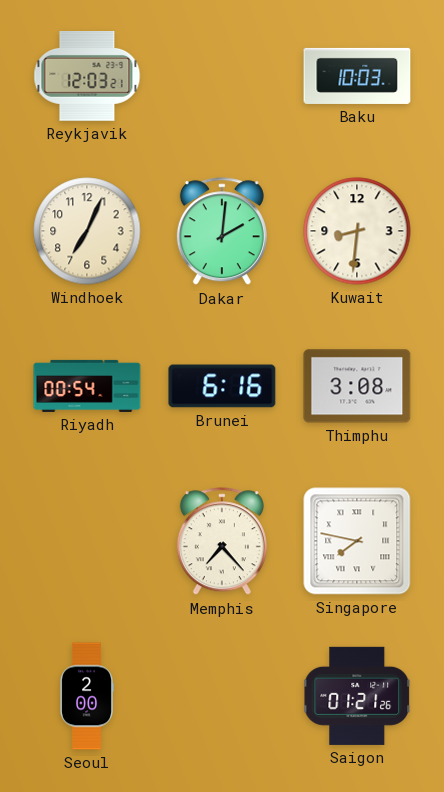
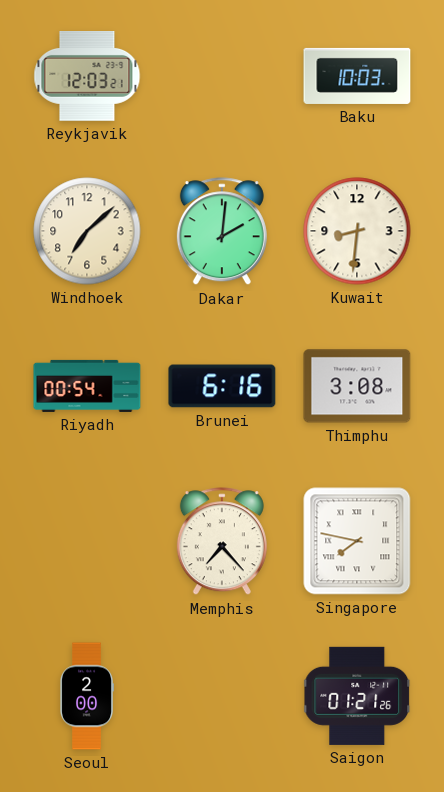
Windhoek: 7:04 -> 7:08 (87, 231)
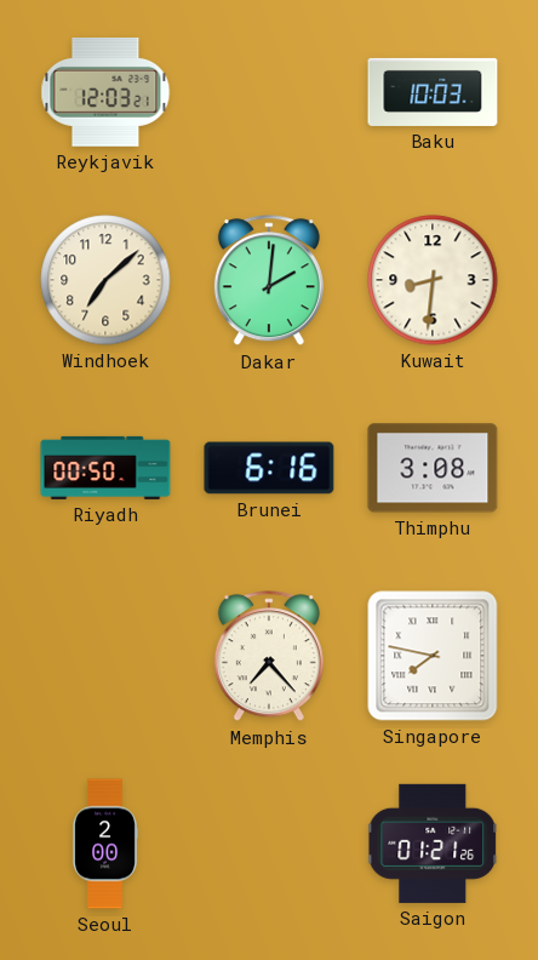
Riyadh: 00:54 -> 00:50 (105, 468)
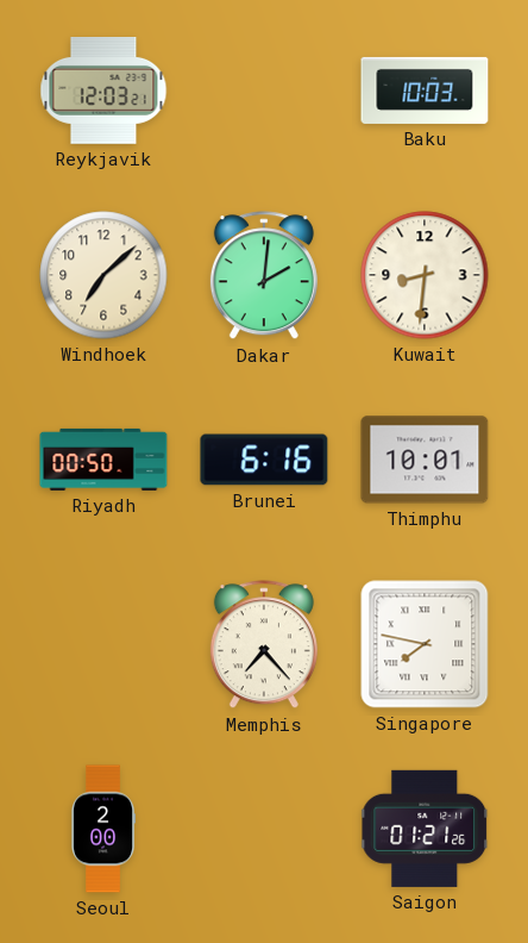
Thimphu: 3:08 -> 10:01 (425, 460)
